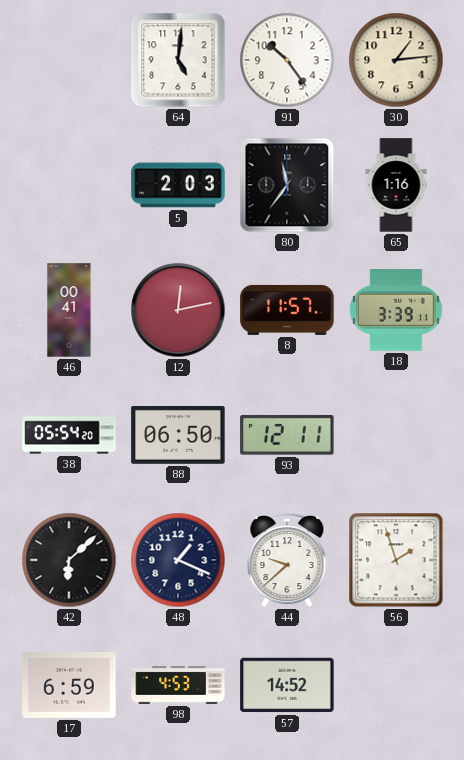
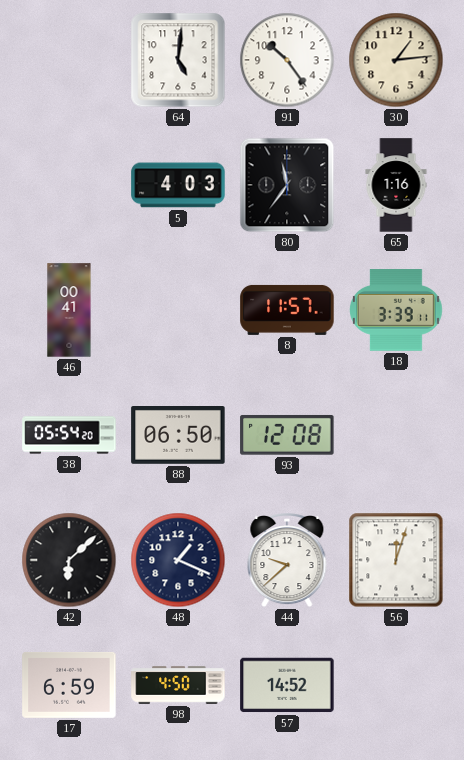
5: 2:03 -> 4:03 (178, 185)
12: 12:13 -> none (178, 310)
93: 12:11 -> 12:08 (287, 435)
56: 1:57 -> 12:03 (396, 560)
98: 4:53 -> 4:50 (178, 685)
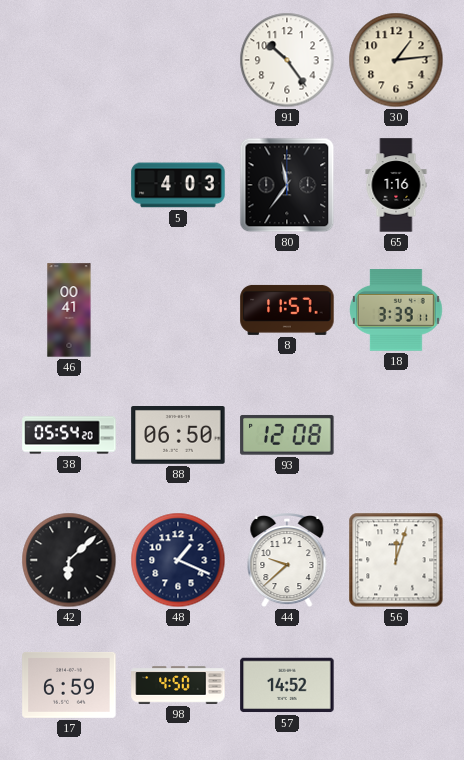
64: 5:01 -> none (178, 60)
